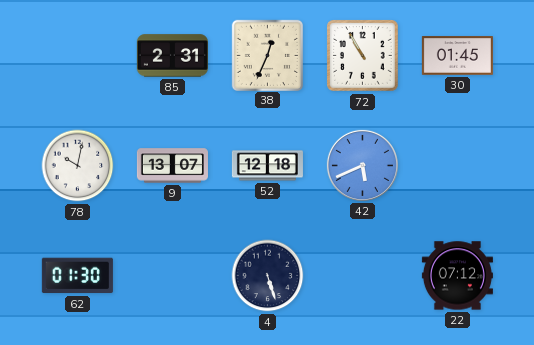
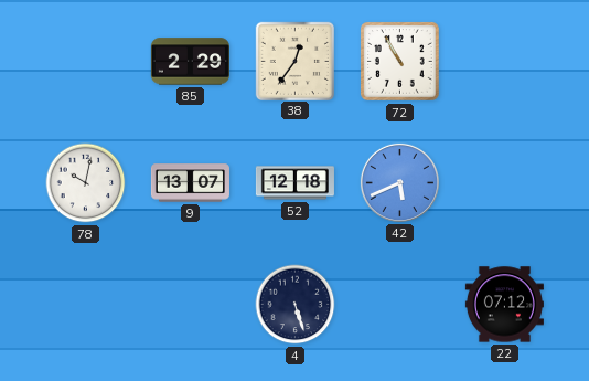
85: 2:31 -> 2:29 (190, 62)
38: 12:34 -> 12:36 (294, 61)
30: 01:45 -> none (457, 56)
62: 01:30 -> none (77, 276)
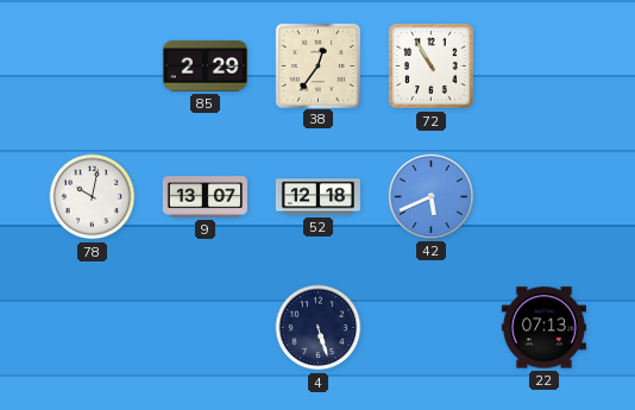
22: 07:12 -> 07:13 (543, 328)
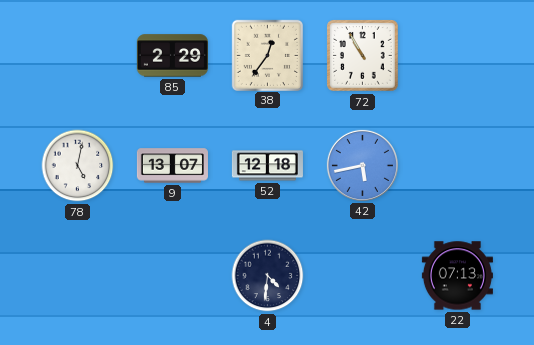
78: 10:02 -> 5:02 (78, 166)
42: 5:41 -> 5:43 (362, 165)
4: 5:27 -> 4:31 (268, 276)
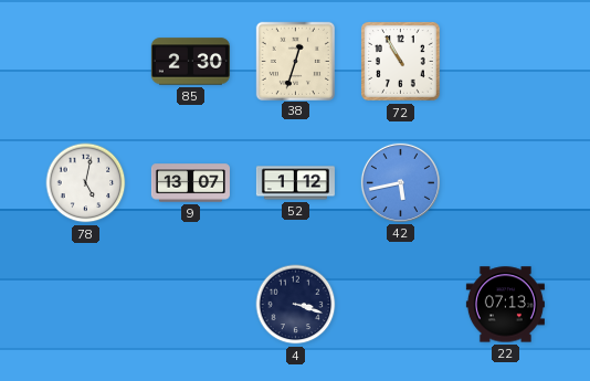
85: 2:29 -> 2:30 (190, 62)
38: 12:36 -> 12:33 (295, 61)
52: 12:18 -> 1:12 (295, 183)
4: 4:31 -> 3:18 (296, 305)
